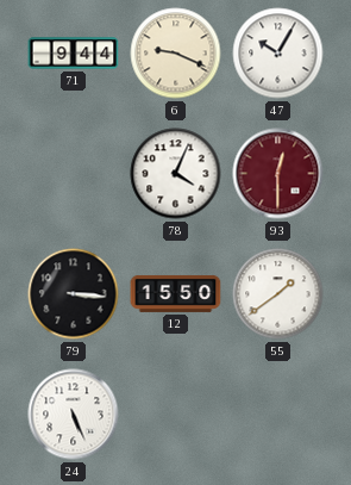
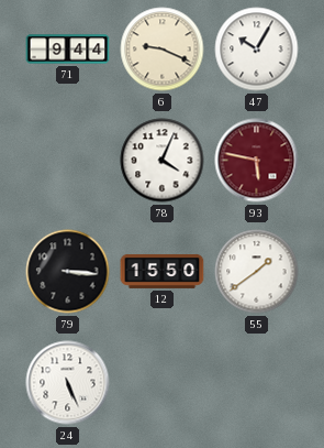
93: 12:30 -> 5:47 (257, 161)
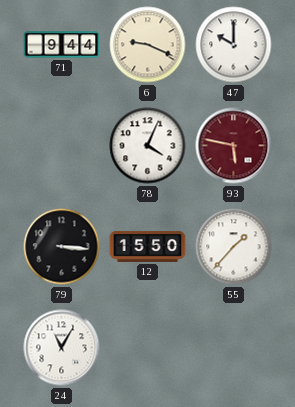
47: 10:05 -> 10:00 (234, 45)
55: 1:39 -> 1:37 (234, 247)
24: 5:26 -> 11:05 (62, 348)
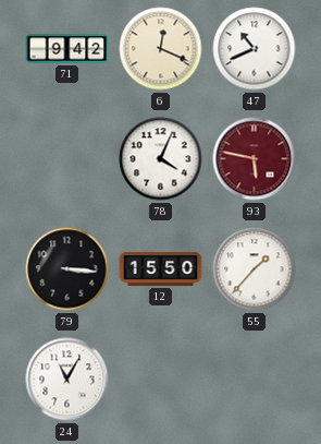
71: 9:44 -> 9:42 (67, 49)
6: 9:19 -> 12:19 (161, 49)
47: 10:00 -> 10:41 (255, 49)
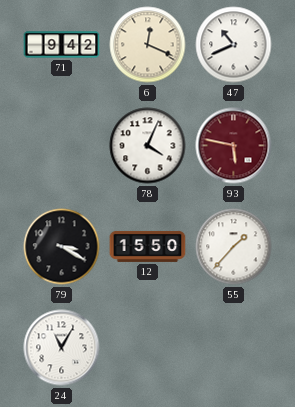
79: 3:16 -> 3:20 (62, 247)
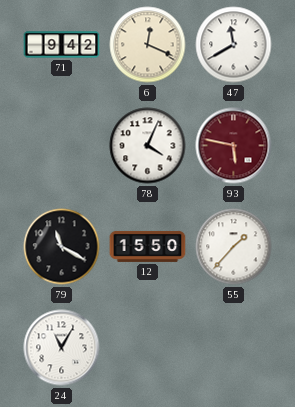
47: 10:41 -> 11:40 (234, 45)
79: 3:20 -> 11:20 (62, 247)
